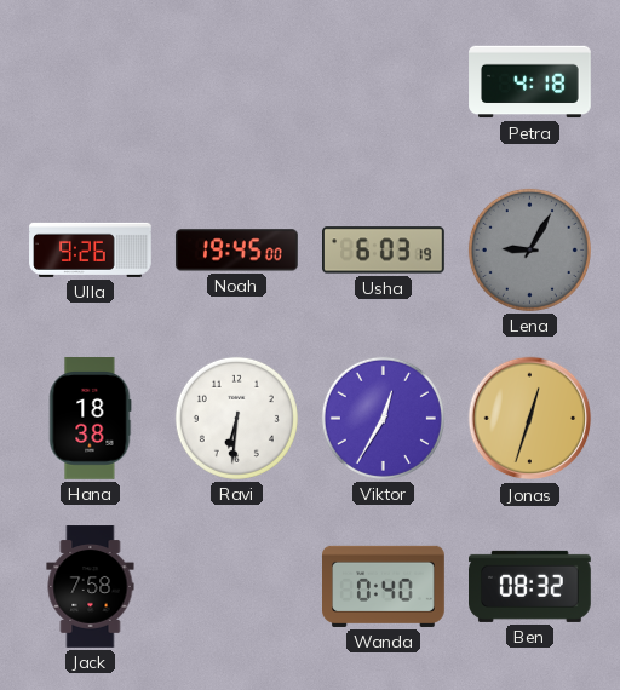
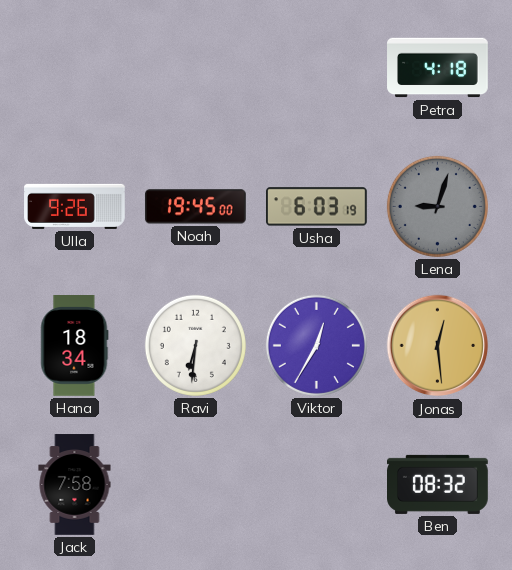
Lena: 9:05 -> 9:03 (437, 206)
Hana: 18:38 -> 18:34 (75, 346)
Jonas: 12:33 -> 12:29 (438, 346)
Wanda: 0:40 -> none (384, 586)
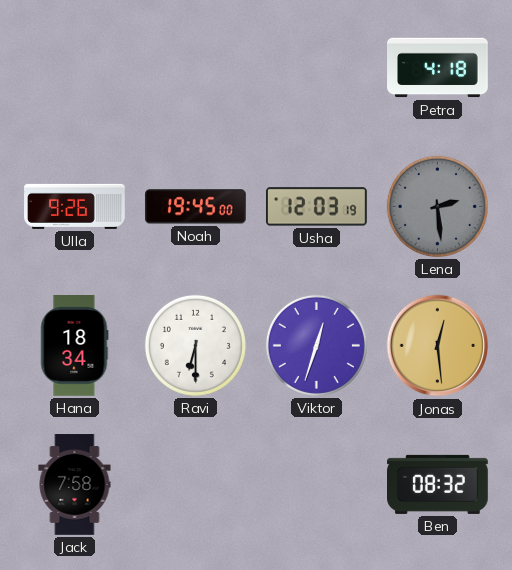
Usha: 6:03 -> 12:03 (317, 207)
Lena: 9:03 -> 2:29 (437, 206)
Ravi: 6:31 -> 6:30 (195, 345)
Viktor: 12:35 -> 12:33 (316, 345)
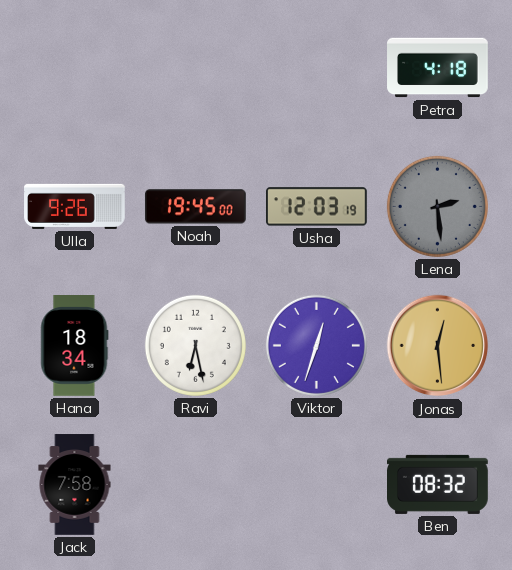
Ravi: 6:30 -> 6:28 (195, 345)
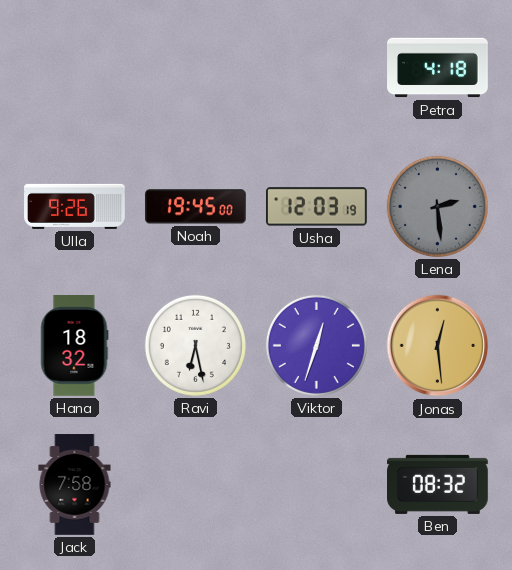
Hana: 18:34 -> 18:32 (75, 346)
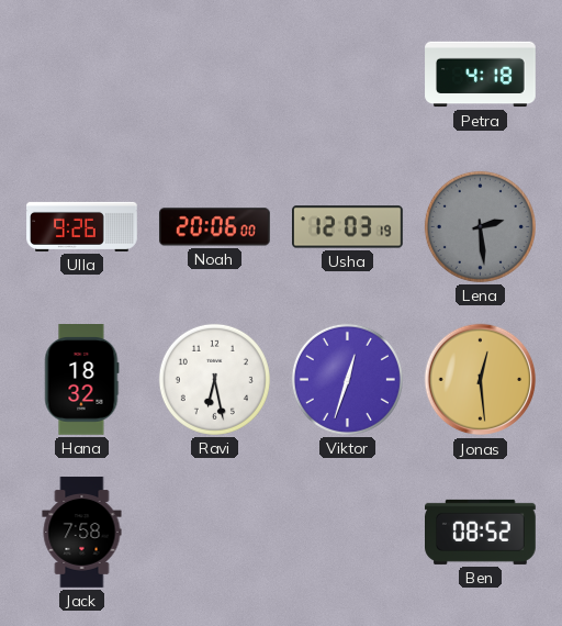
Noah: 19:45 -> 20:06 (215, 227)
Ben: 08:32 -> 08:52 (481, 532)
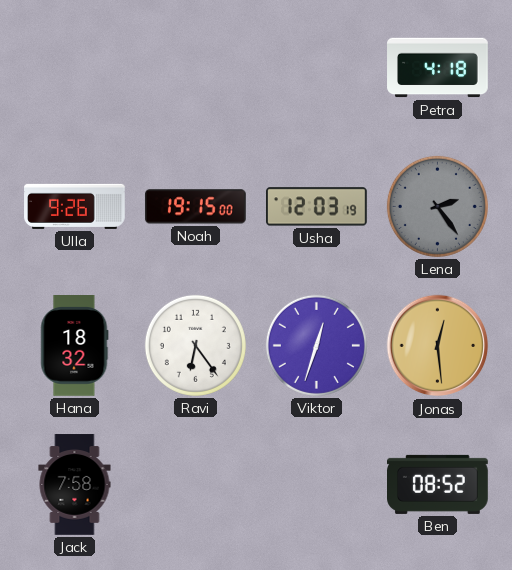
Noah: 20:06 -> 19:15 (196, 207)
Lena: 2:29 -> 2:24 (437, 206)
Ravi: 6:28 -> 6:24 (195, 345)
